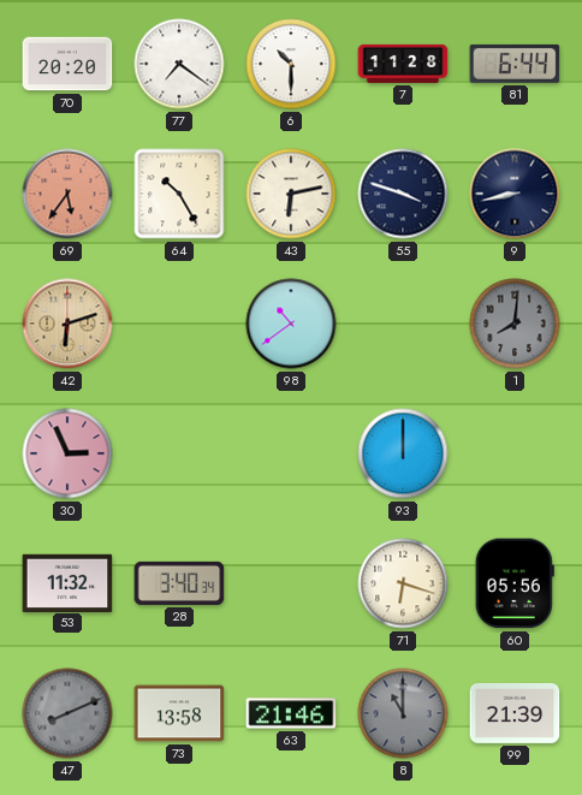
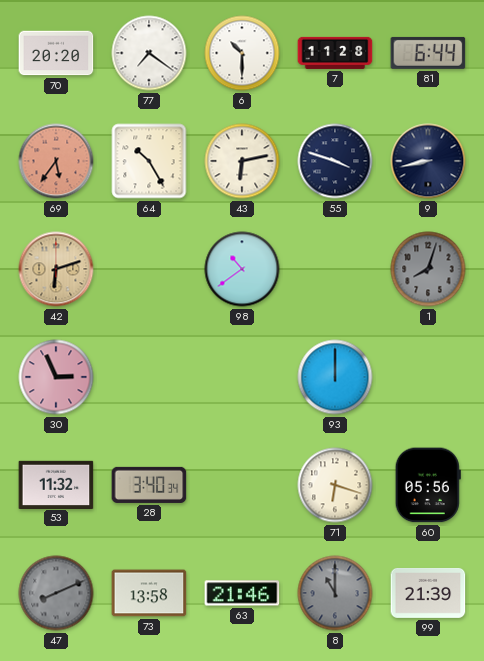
1: 8:01 -> 8:03 (428, 269)
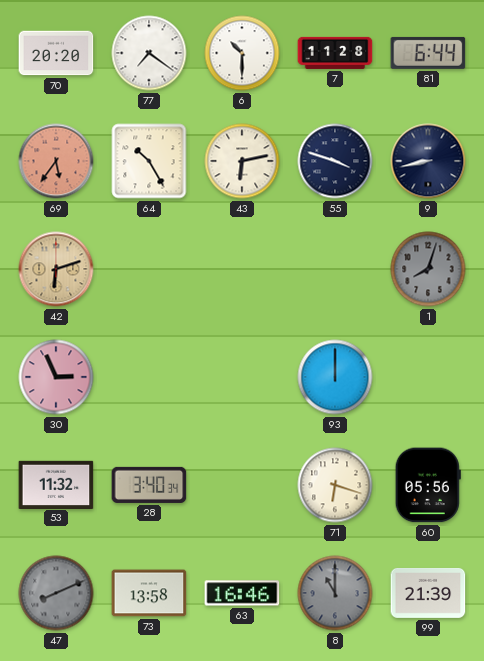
98: 10:39 -> none (242, 269)
63: 21:46 -> 16:46 (242, 593)
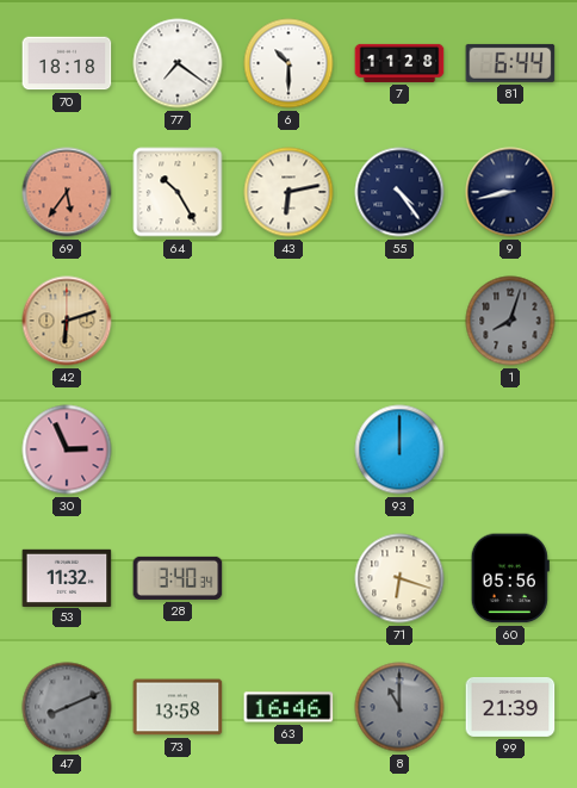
70: 20:20 -> 18:18 (67, 63)
55: 3:48 -> 4:24 (399, 192)
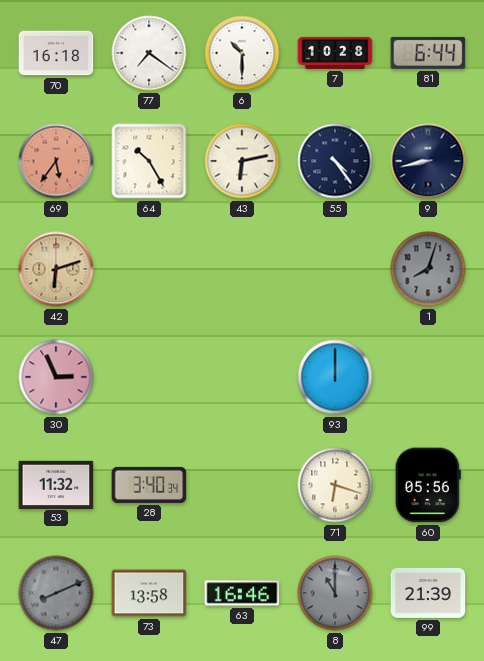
70: 18:18 -> 16:18 (56, 53)
7: 11:28 -> 10:28 (335, 53)
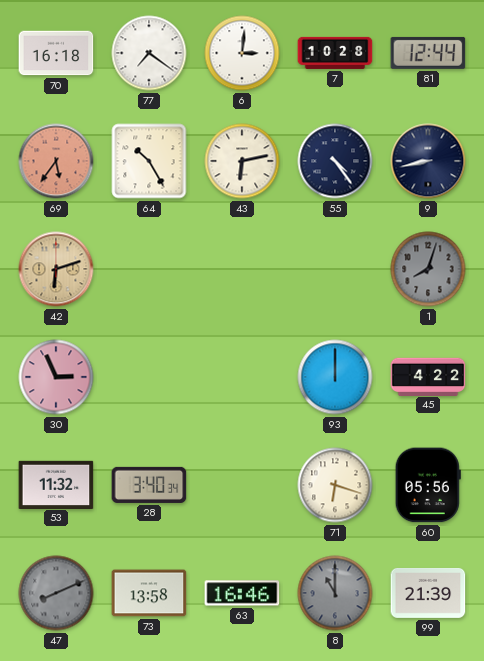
6: 10:30 -> 3:01 (242, 53)
81: 6:44 -> 12:44 (428, 53)
45: none -> 4:22 (428, 376)
